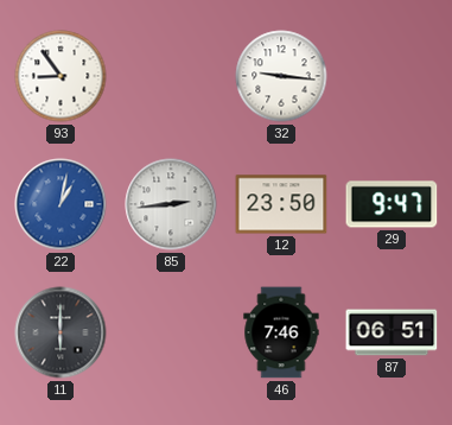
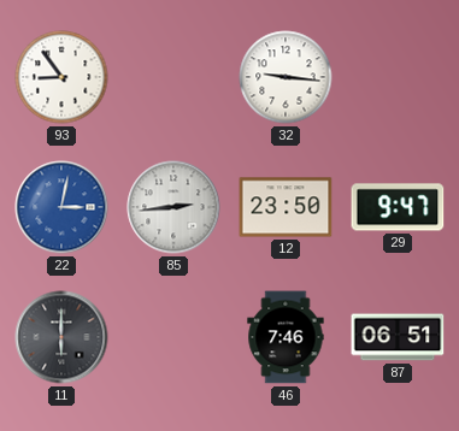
22: 1:02 -> 3:02 (61, 207)
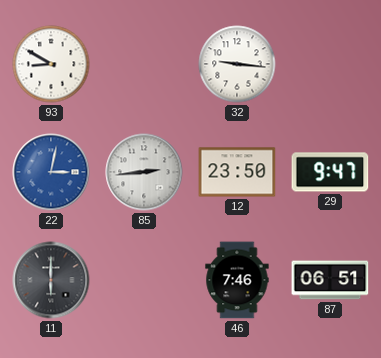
93: 8:54 -> 8:50 (51, 64)
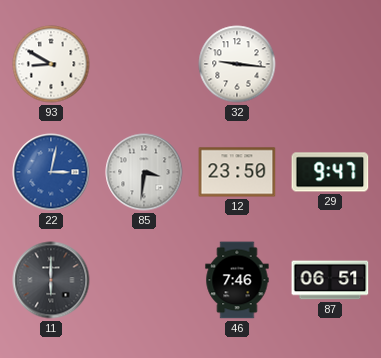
85: 2:44 -> 3:31 (144, 172)
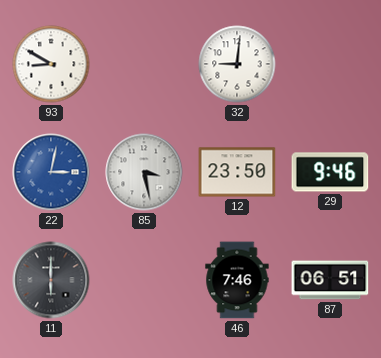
32: 9:16 -> 9:01 (237, 64)
85: 3:31 -> 3:28 (144, 172)
29: 9:47 -> 9:46 (330, 172)
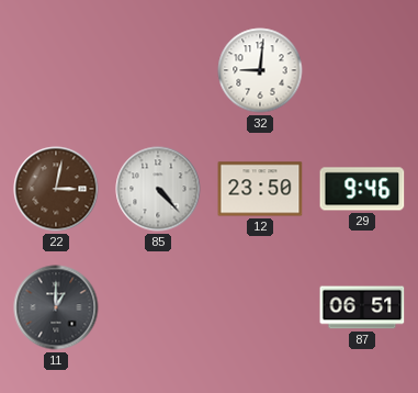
93: 8:50 -> none (51, 64)
22 dial: blue -> brown (56, 189)
85: 3:28 -> 4:23 (158, 189)
11: 6:00 -> 1:00 (56, 307)
46: 7:46 -> none (237, 280)
